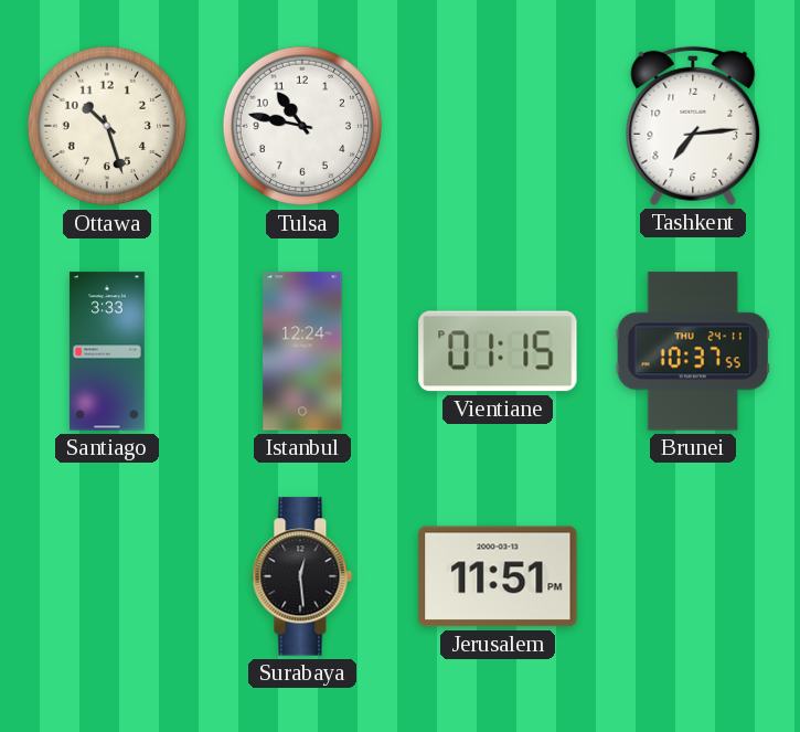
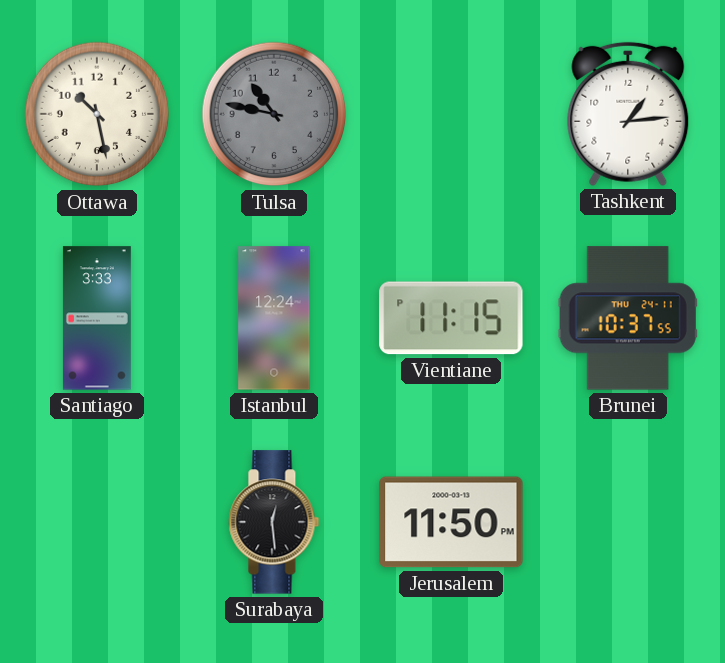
Ottawa: 10:27 -> 10:28 (97, 114)
Tulsa dial: white -> grey (274, 114)
Tashkent: 7:14 -> 1:14 (628, 114)
Vientiane: 01:15 -> 11:15 (451, 318)
Jerusalem: 11:51 -> 11:50 (451, 522)
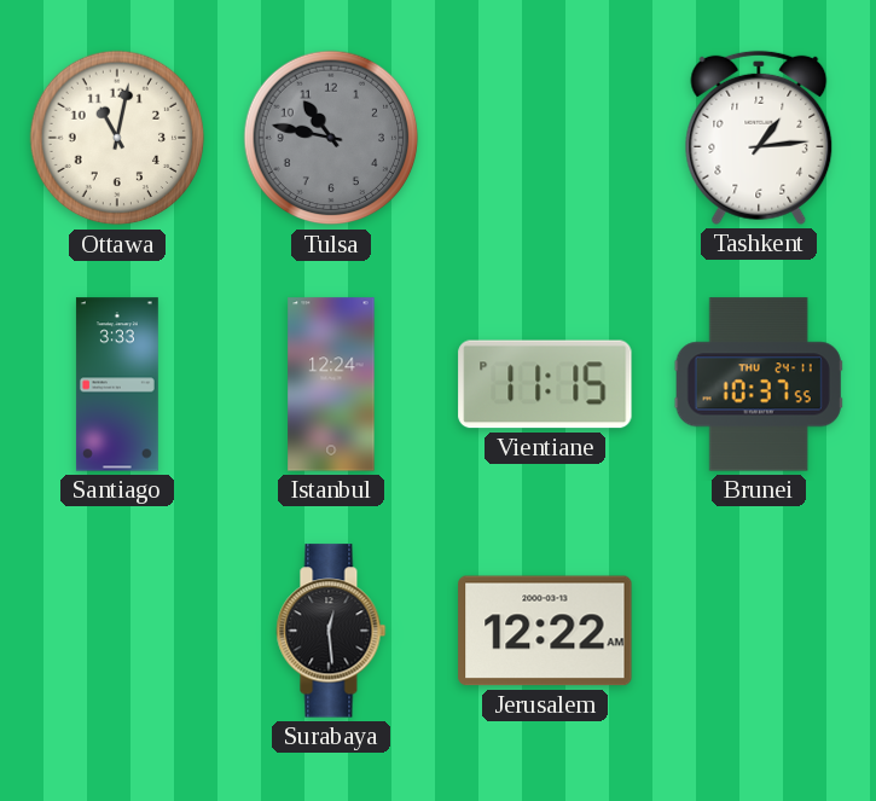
Ottawa: 10:28 -> 11:02 (117, 138)
Jerusalem: 11:50 -> 12:22 (545, 631)
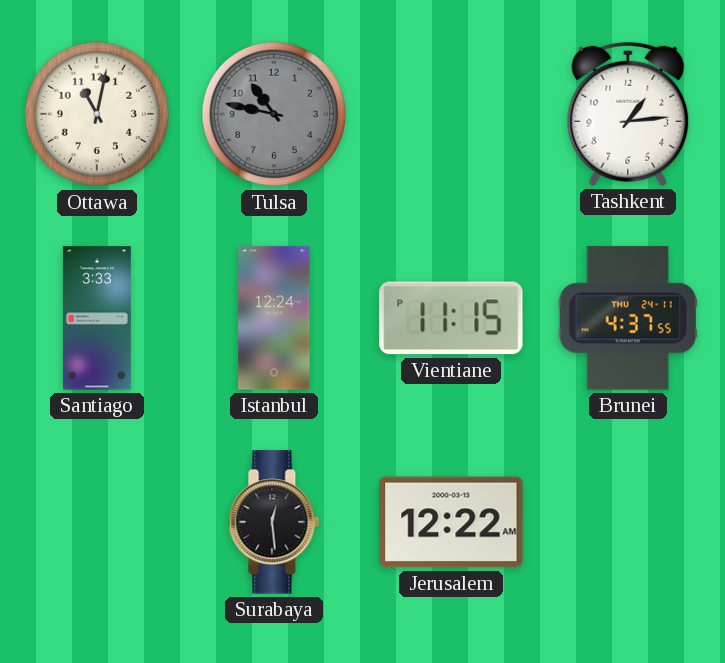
Brunei: 10:37 -> 4:37 (628, 318)
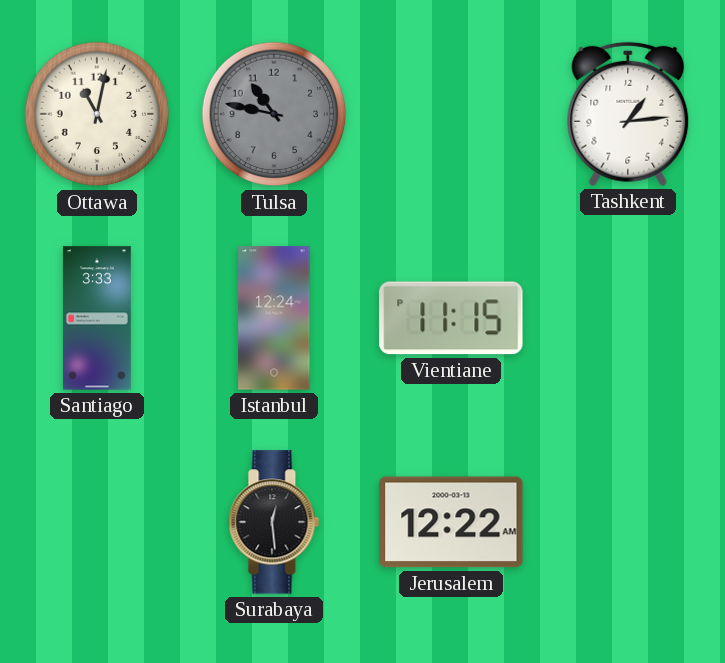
Brunei: 4:37 -> none (628, 318)
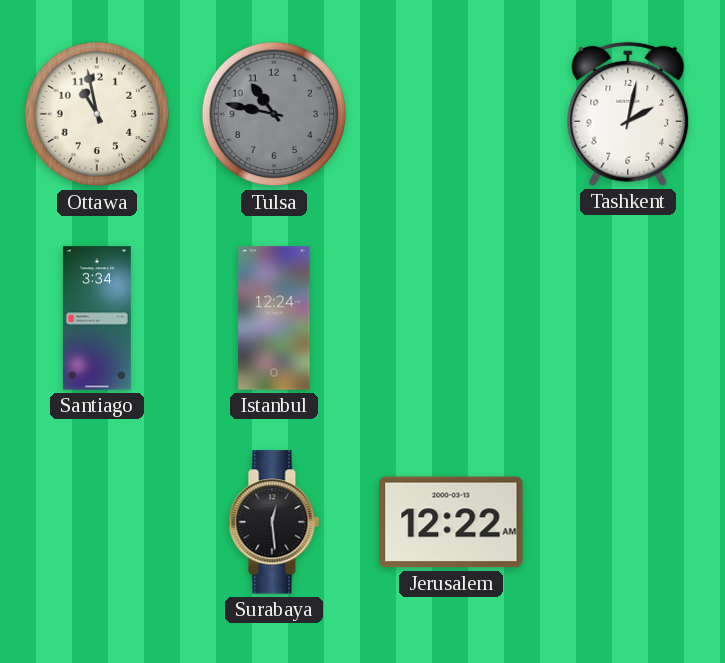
Ottawa: 11:02 -> 10:58 (97, 114)
Tashkent: 1:14 -> 2:02 (628, 114)
Santiago: 3:33 -> 3:34 (97, 318)
Vientiane: 11:15 -> none (451, 318)
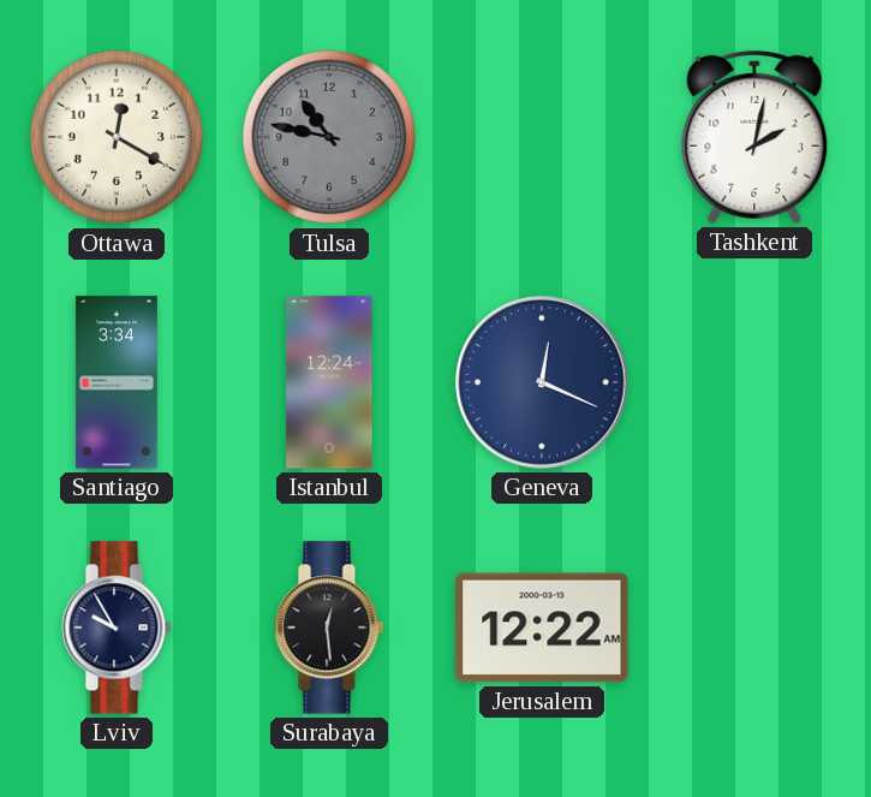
Ottawa: 10:58 -> 12:20 (117, 137)
Geneva: none -> 12:19 (542, 382)
Lviv: none -> 9:55 (117, 628)
